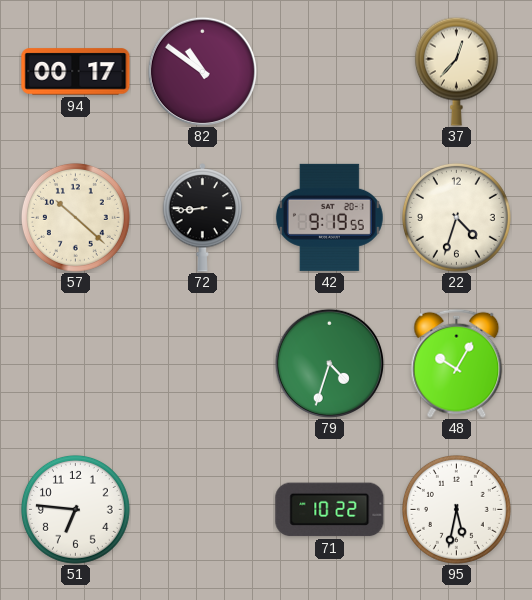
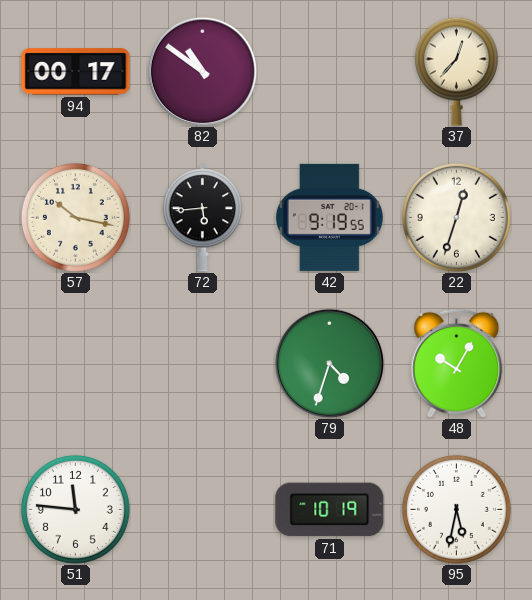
57: 10:22 -> 10:17 (75, 217)
72: 8:44 -> 5:44 (203, 218)
22: 4:33 -> 12:33 (456, 217)
51: 6:46 -> 11:46 (75, 509)
71: 10:22 -> 10:19 (330, 510)
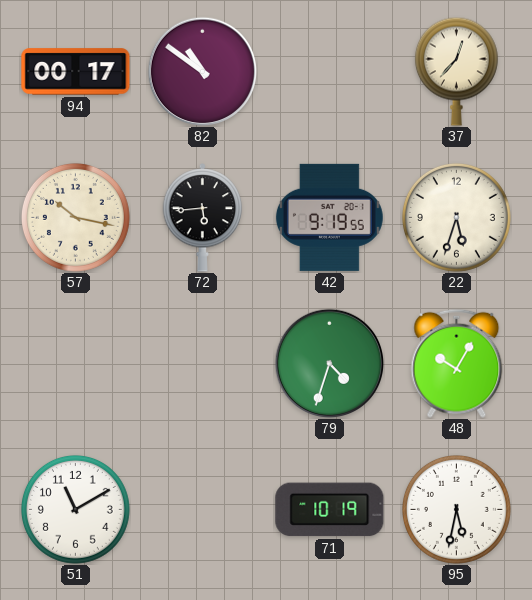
22: 12:33 -> 5:33 (456, 217)
51: 11:46 -> 11:10 (75, 509)
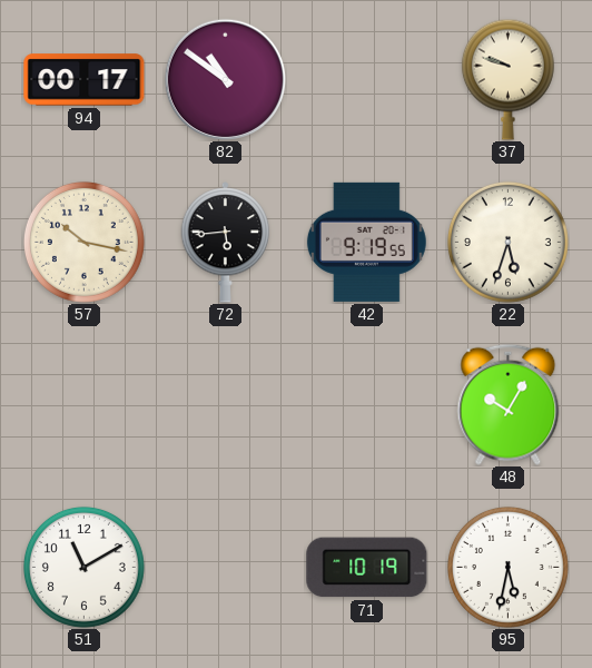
37: 12:37 -> 9:48 (507, 79)
79: 4:33 -> none (329, 363)
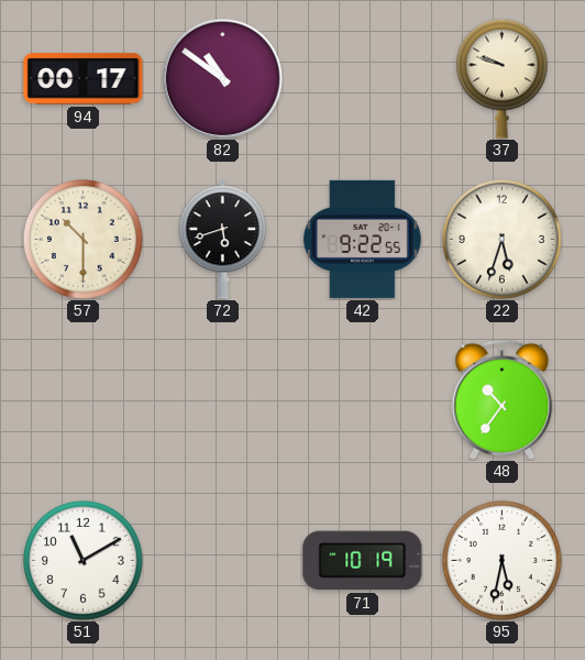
57: 10:17 -> 10:30 (82, 239)
72: 5:44 -> 5:42 (223, 240)
42: 9:19 -> 9:22 (362, 239)
48: 10:05 -> 10:36 (503, 399)
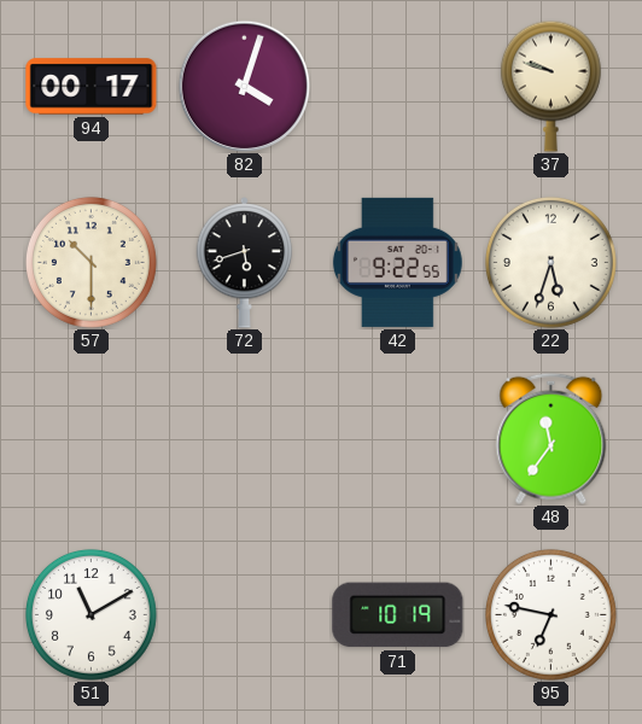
82: 10:51 -> 4:03 (244, 86)
48: 10:36 -> 11:36 (551, 438)
95: 5:32 -> 6:47 (550, 614)
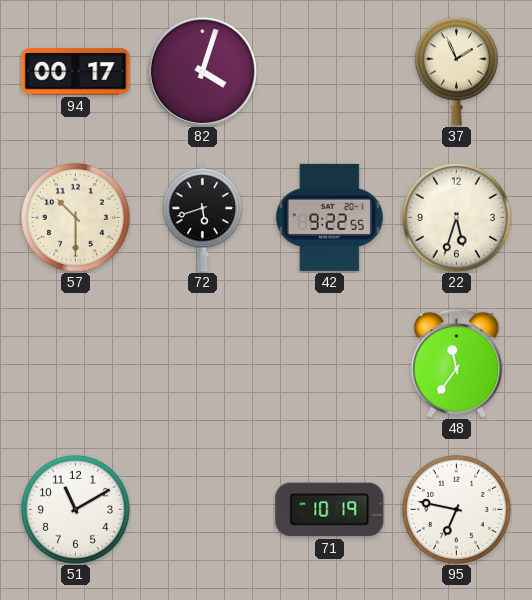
37: 9:48 -> 1:56 (456, 71)
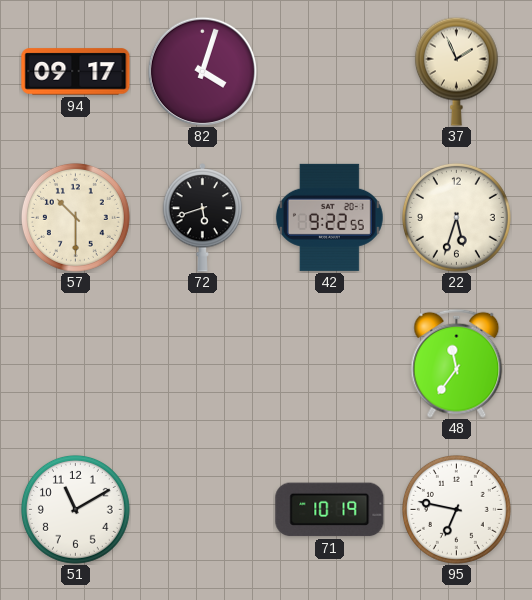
94: 00:17 -> 09:17 (76, 72)
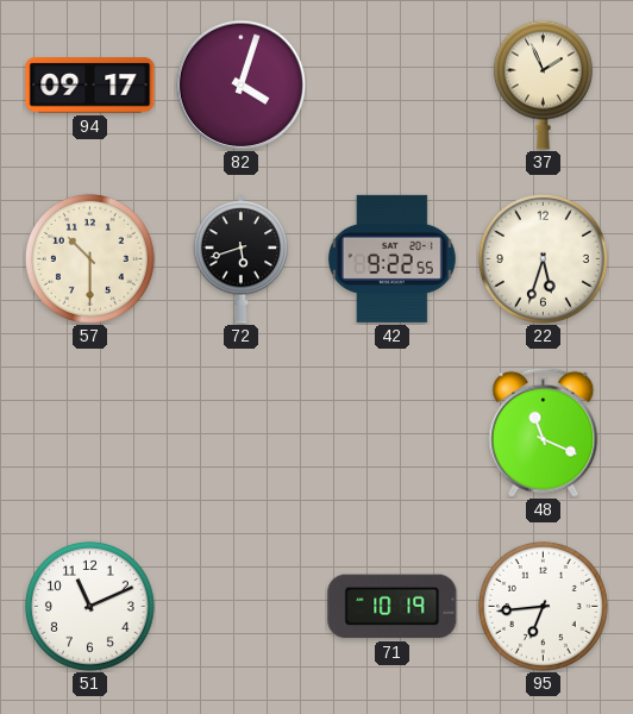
48: 11:36 -> 11:19 (544, 432)
51: 11:10 -> 11:11 (89, 606)
95: 6:47 -> 6:44 (543, 606)
